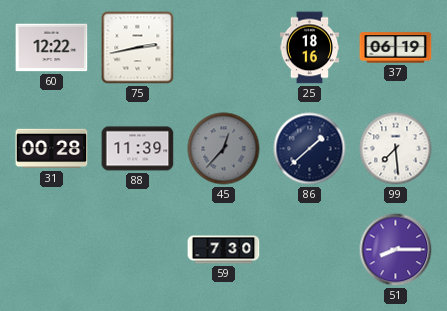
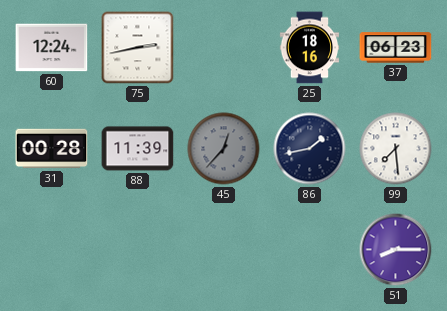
60: 12:22 -> 12:24 (52, 48)
37: 06:19 -> 06:23 (396, 48)
86: 1:38 -> 1:43 (310, 149)
59: 7:30 -> none (224, 250)
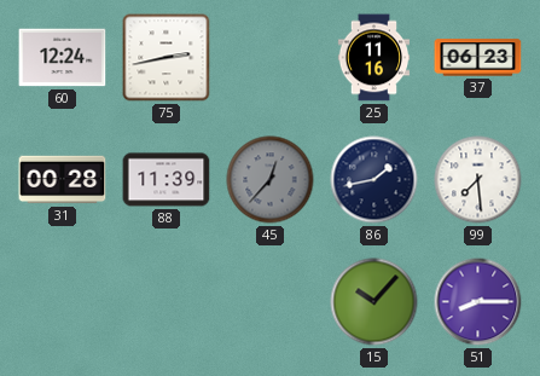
25: 18:16 -> 11:16 (374, 58)
15: none -> 10:07 (374, 302)
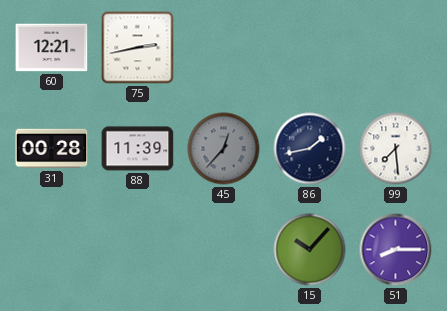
60: 12:24 -> 12:21 (52, 48)
25: 11:16 -> none (374, 58)
37: 06:23 -> none (478, 58)
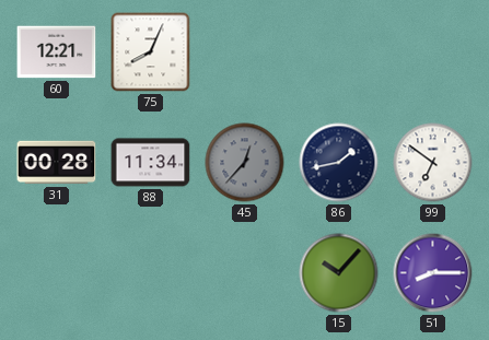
75: 2:43 -> 8:04 (151, 52)
88: 11:39 -> 11:34 (151, 163)
99: 7:29 -> 6:51 (433, 163)
